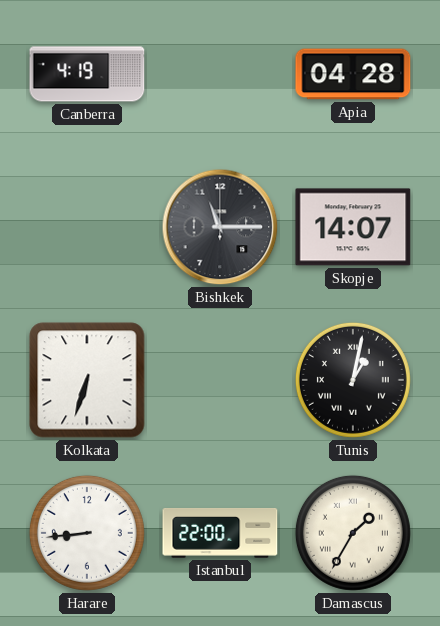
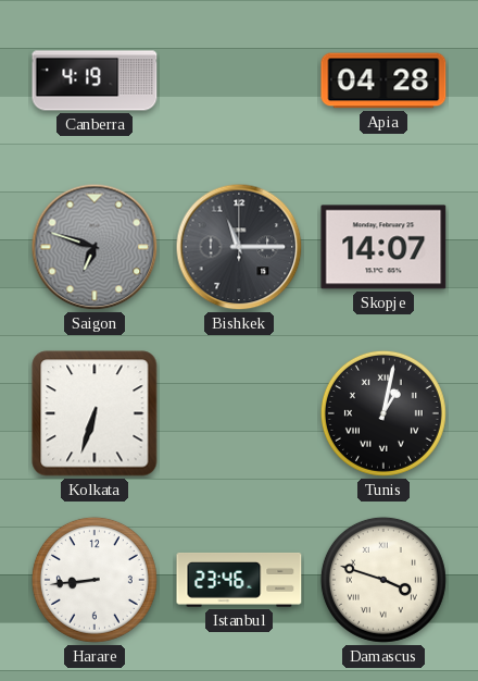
Saigon: none -> 6:48 (95, 247)
Istanbul: 22:00 -> 23:46 (239, 581)
Damascus: 1:35 -> 3:48 (383, 580)
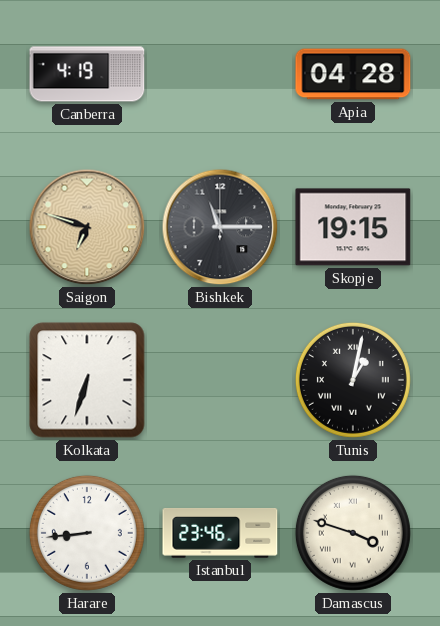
Saigon dial: grey -> champagne (87, 227)
Skopje: 14:07 -> 19:15 (353, 227)
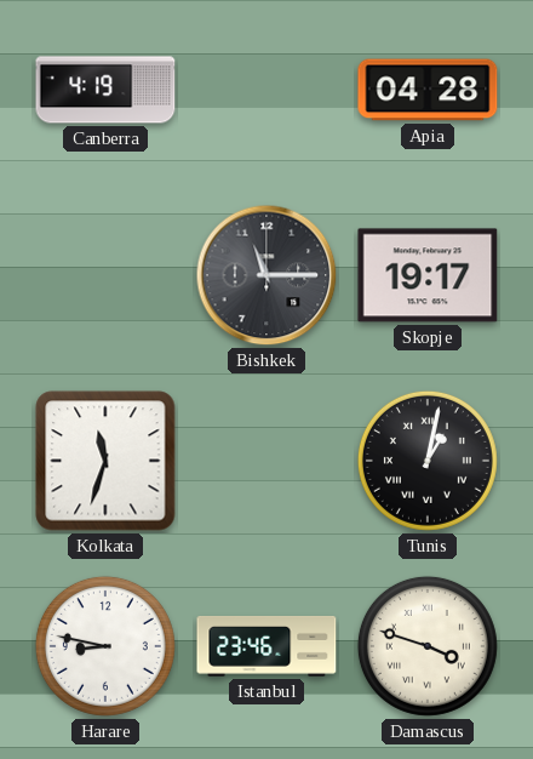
Saigon: 6:48 -> none (87, 227)
Skopje: 19:15 -> 19:17 (428, 275)
Kolkata: 6:33 -> 11:33 (105, 461)
Harare: 8:44 -> 8:47 (105, 646)
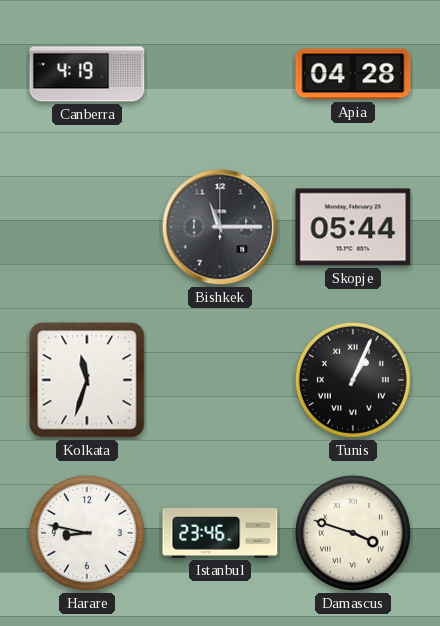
Skopje: 19:17 -> 05:44 (353, 227)
Tunis: 1:02 -> 1:04 (353, 380)
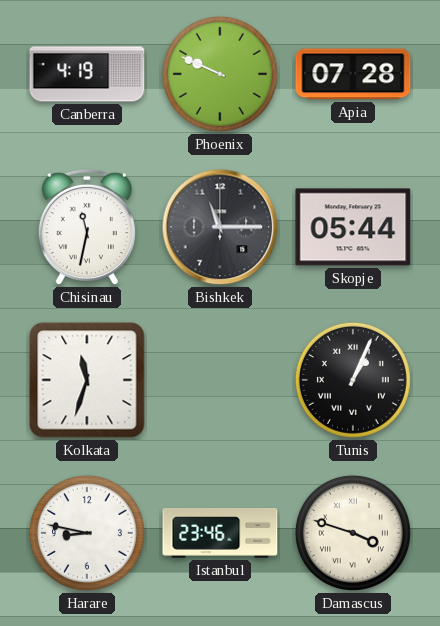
Phoenix: none -> 9:49 (220, 74)
Apia: 04:28 -> 07:28 (353, 74)
Chisinau: none -> 11:32 (87, 227)
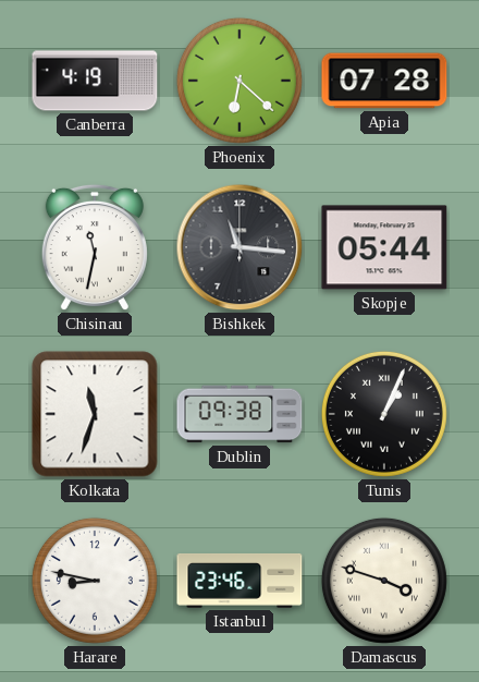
Phoenix: 9:49 -> 6:22 (239, 81)
Bishkek: 11:15 -> 11:16 (239, 247)
Dublin: none -> 09:38 (239, 414)
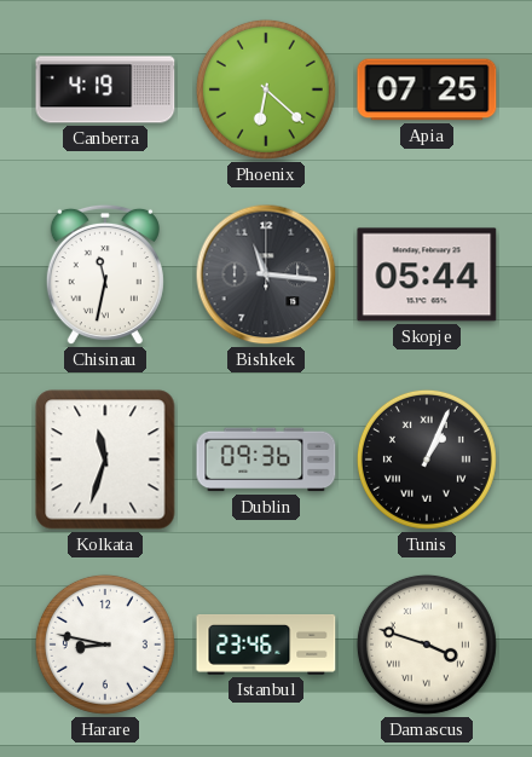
Apia: 07:28 -> 07:25 (427, 89)
Dublin: 09:38 -> 09:36 (266, 460)
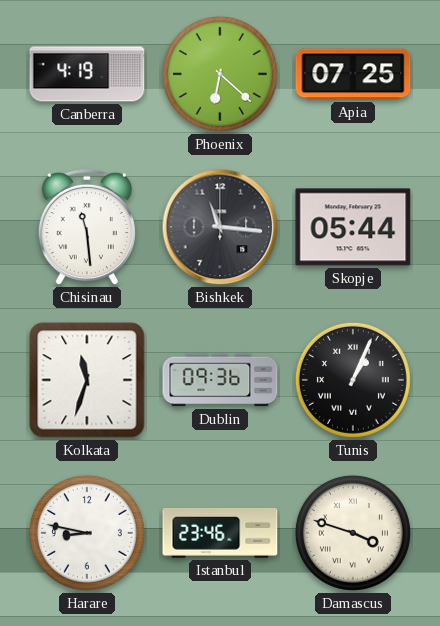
Chisinau: 11:32 -> 11:29 (87, 227)
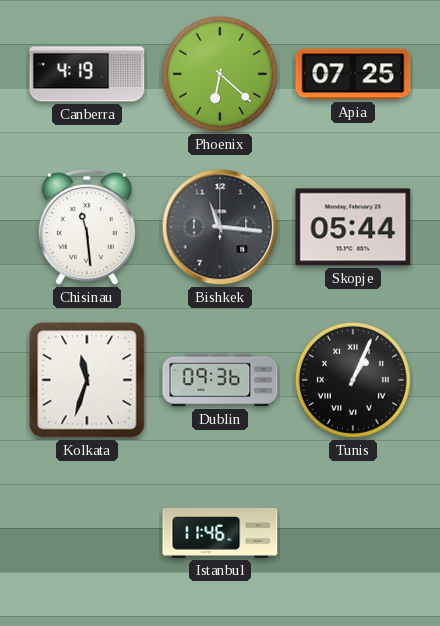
Harare: 8:47 -> none (87, 533)
Istanbul: 23:46 -> 11:46 (220, 534)
Damascus: 3:48 -> none (353, 533)
